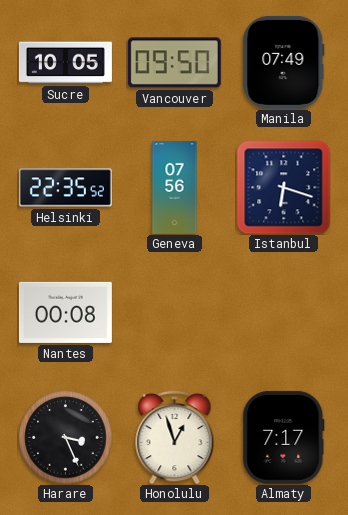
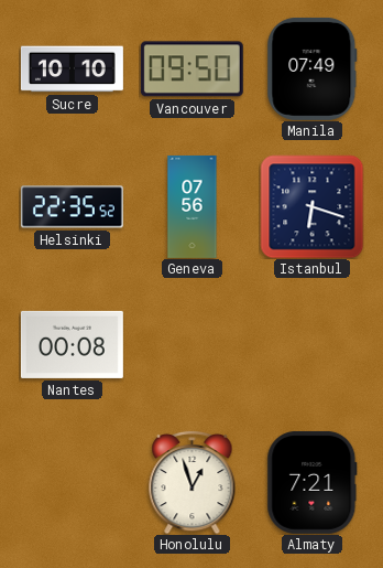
Sucre: 10:05 -> 10:10 (72, 69)
Harare: 3:26 -> none (65, 437)
Almaty: 7:17 -> 7:21 (313, 482)
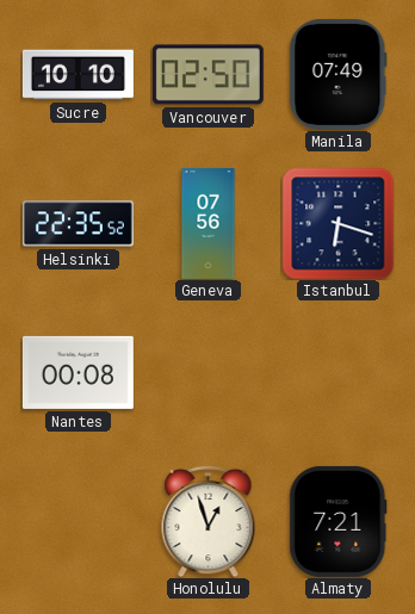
Vancouver: 09:50 -> 02:50 (207, 75)
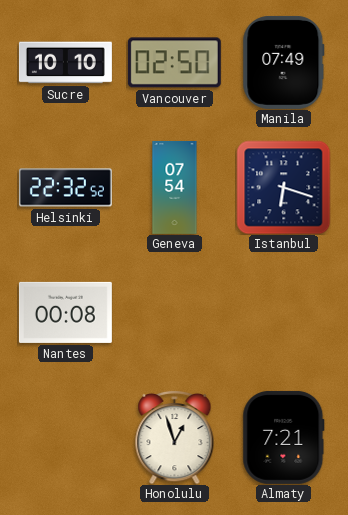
Helsinki: 22:35 -> 22:32 (65, 188)
Geneva: 07:56 -> 07:54 (175, 187)
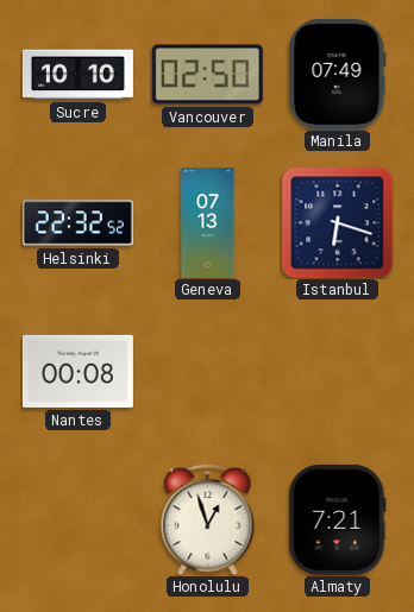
Geneva: 07:54 -> 07:13 (208, 222)
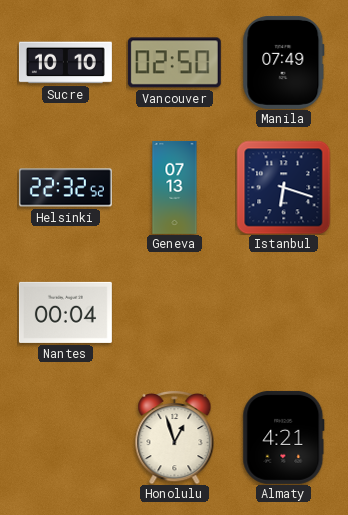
Nantes: 00:08 -> 00:04 (65, 312)
Almaty: 7:21 -> 4:21 (284, 437)
